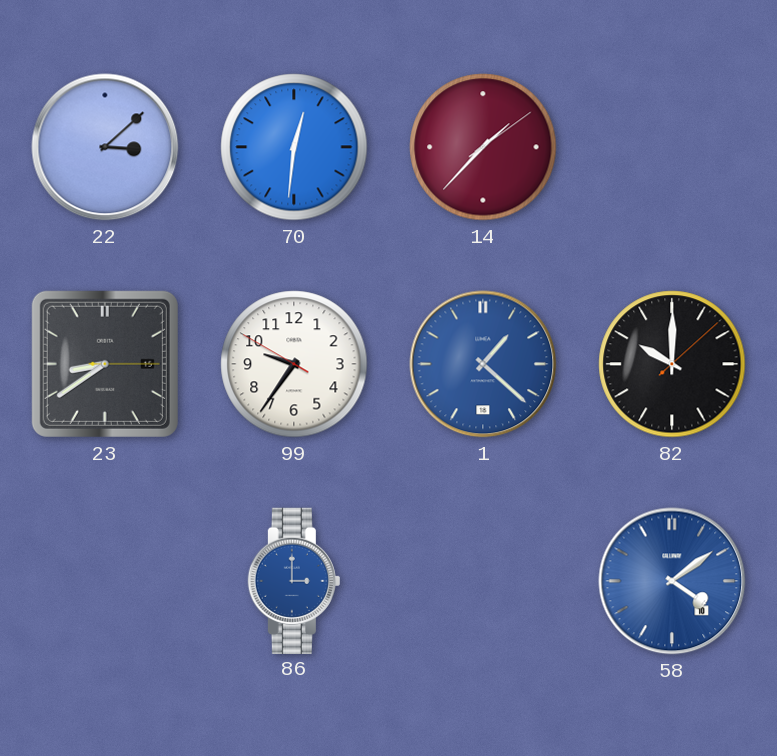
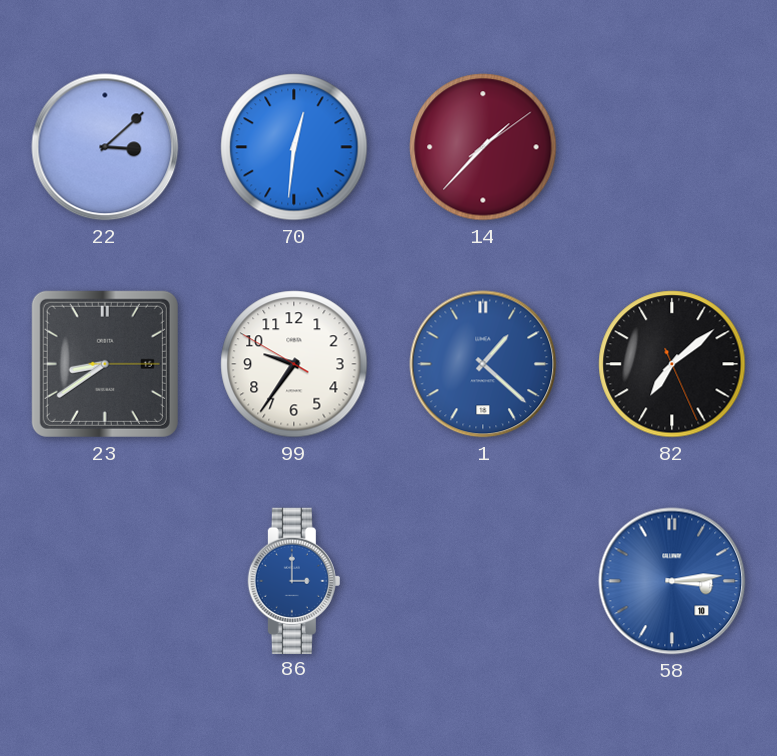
82: 10:00 -> 7:08 (672, 364)
58: 4:09 -> 3:14 (672, 581)
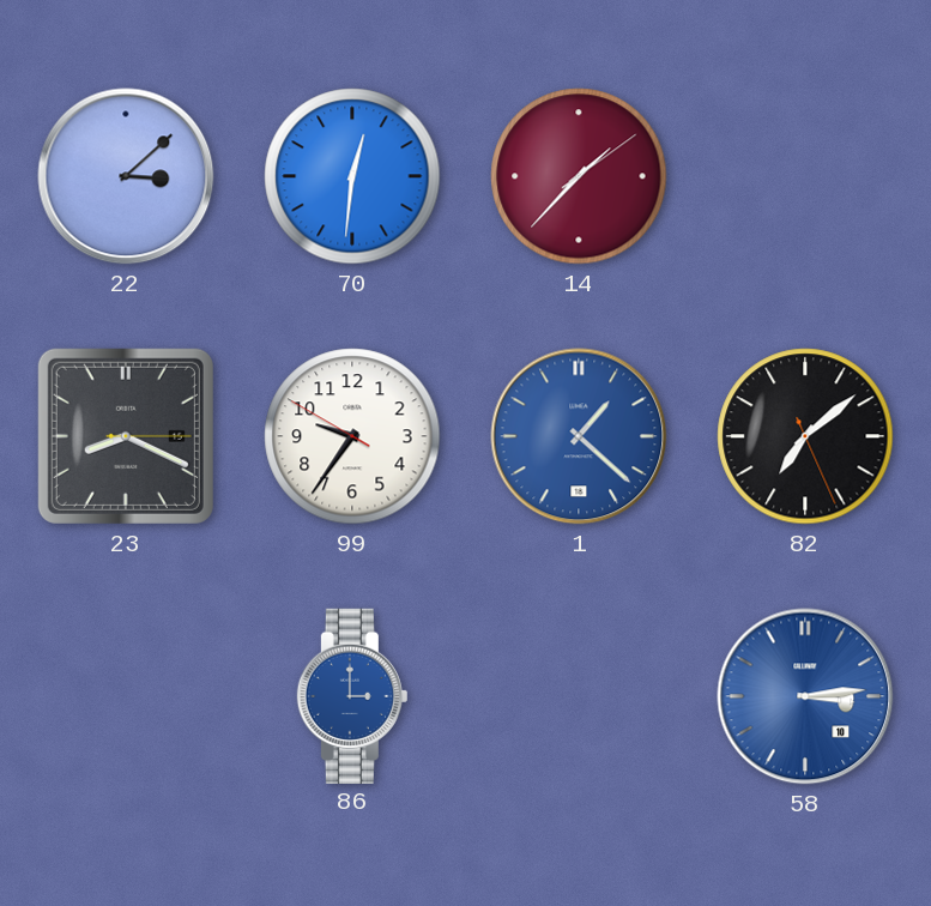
23: 8:39 -> 8:19 (126, 436)
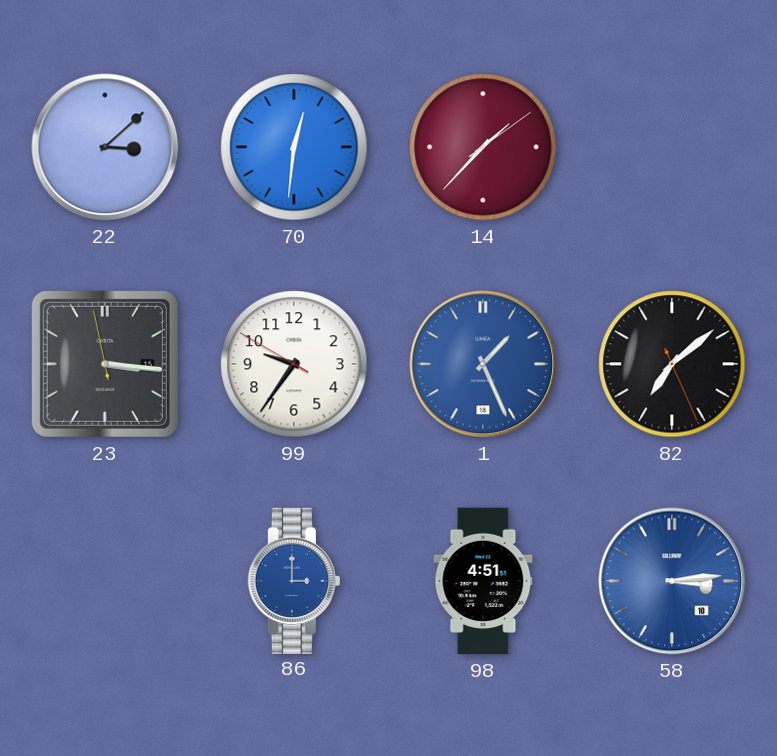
23: 8:19 -> 3:15 (105, 364)
1: 1:22 -> 1:26 (483, 364)
98: none -> 4:51 (483, 581)
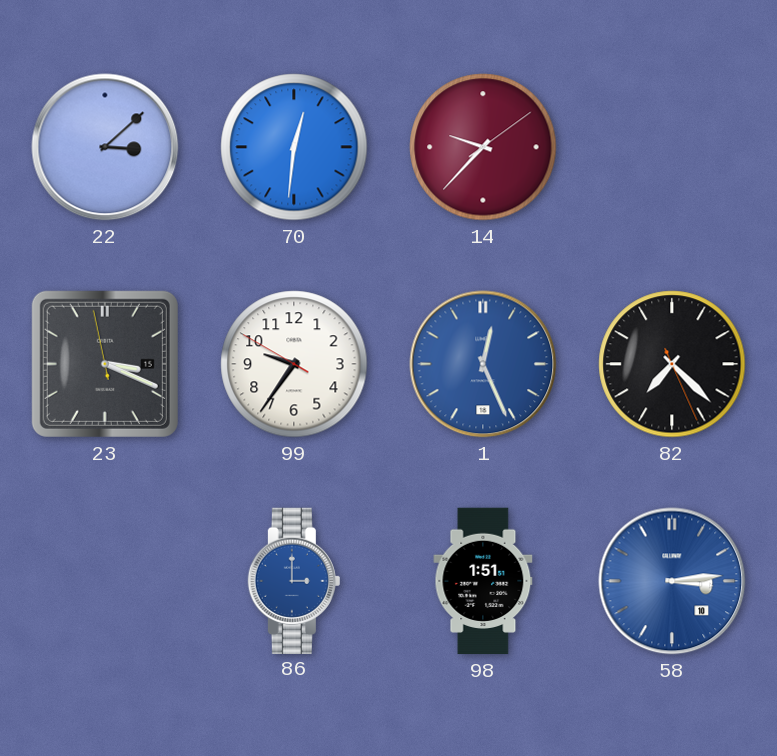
14: 1:37 -> 9:37 (483, 147)
23: 3:15 -> 3:18 (105, 364)
1: 1:26 -> 12:26 (483, 364)
82: 7:08 -> 7:22 (672, 364)
98: 4:51 -> 1:51 (483, 581)
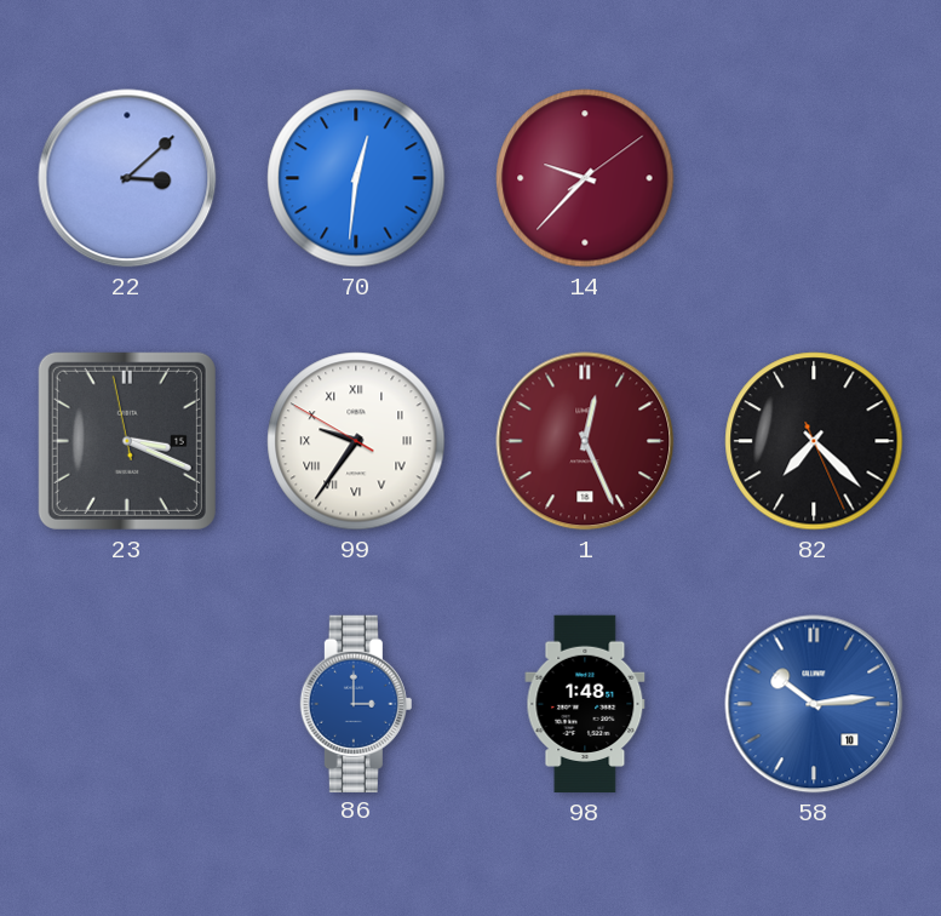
99 numerals: Arabic -> Roman (356, 441)
1 dial: blue -> burgundy (585, 441)
98: 1:51 -> 1:48 (585, 704)
58: 3:14 -> 10:14 (814, 704)
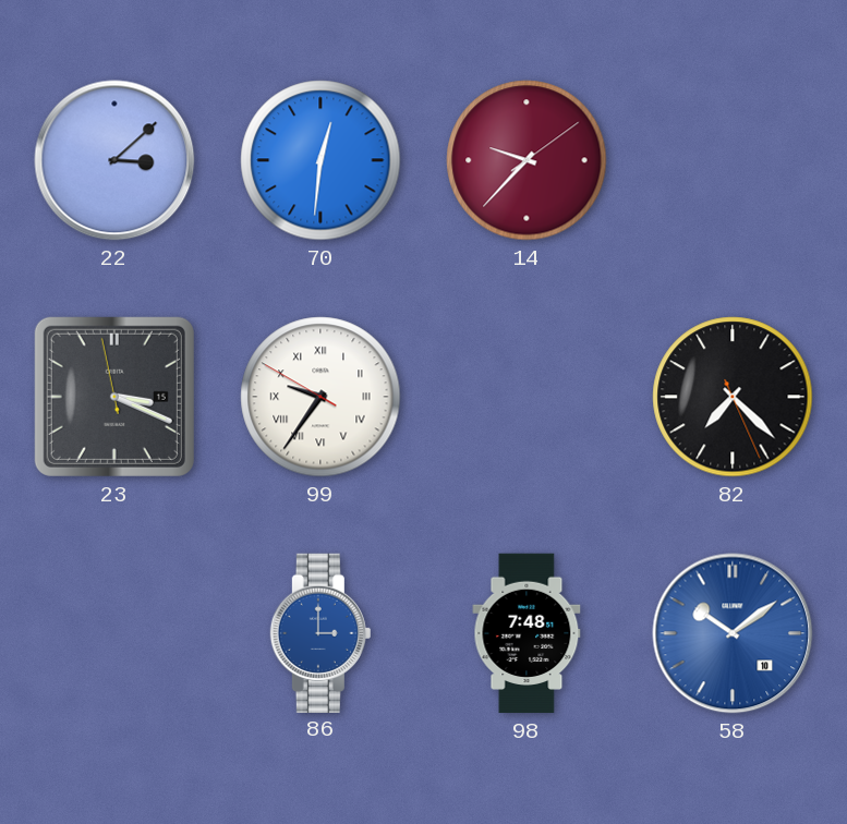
1: 12:26 -> none (585, 441)
98: 1:48 -> 7:48 (527, 633)
58: 10:14 -> 10:09 (733, 633)
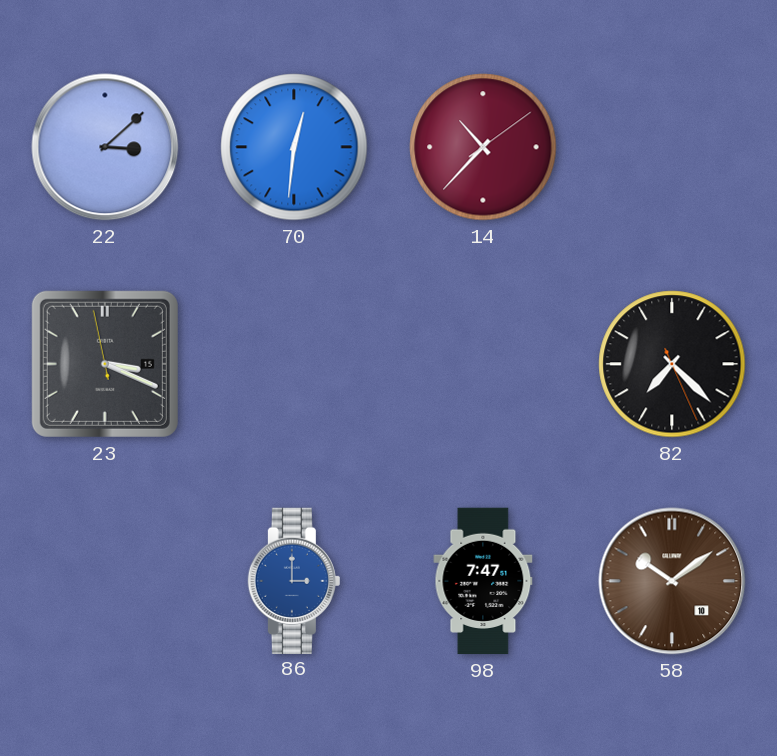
14: 9:37 -> 10:37 (483, 147)
99: 9:35 -> none (320, 397)
98: 7:48 -> 7:47 (483, 581)
58 dial: blue -> brown (672, 581)
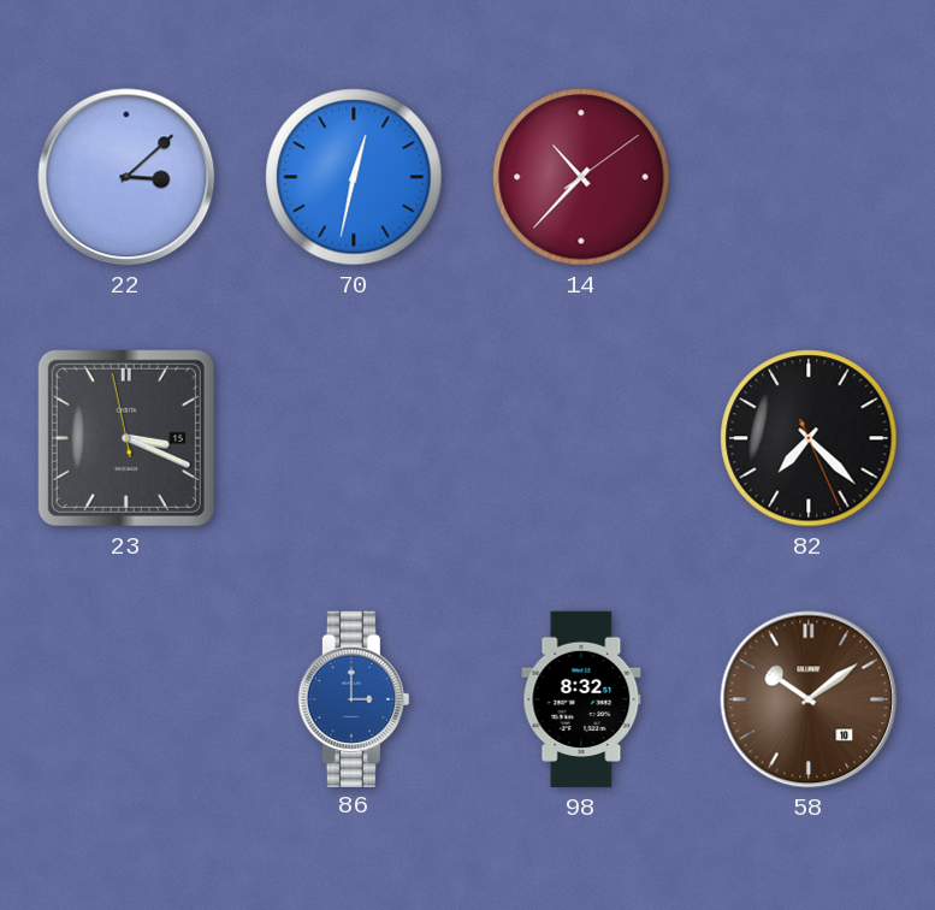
70: 12:31 -> 12:32 (354, 177)
98: 7:47 -> 8:32 (581, 699)
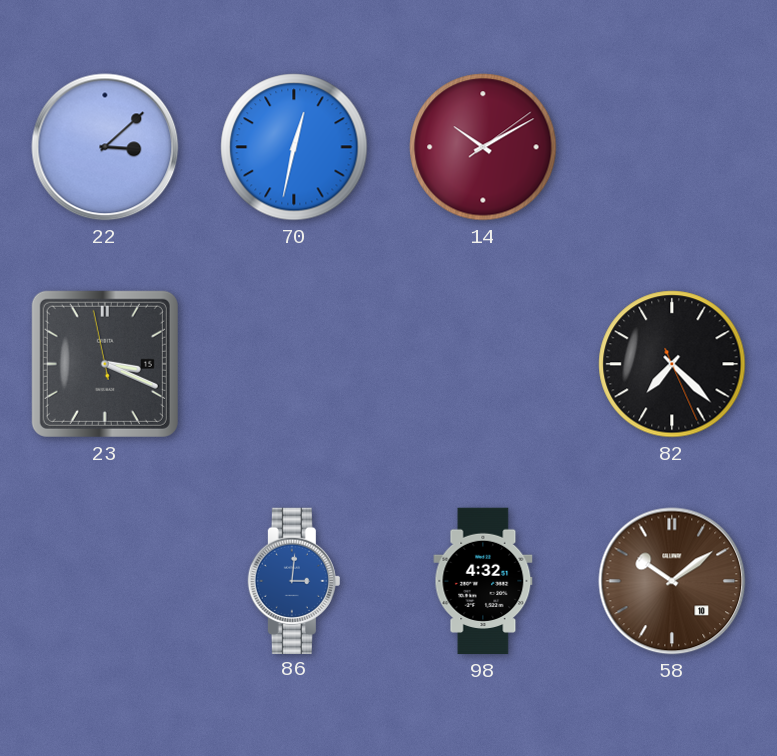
14: 10:37 -> 10:10 (483, 147)
86: 3:00 -> 3:01 (294, 580)
98: 8:32 -> 4:32 (483, 581)
